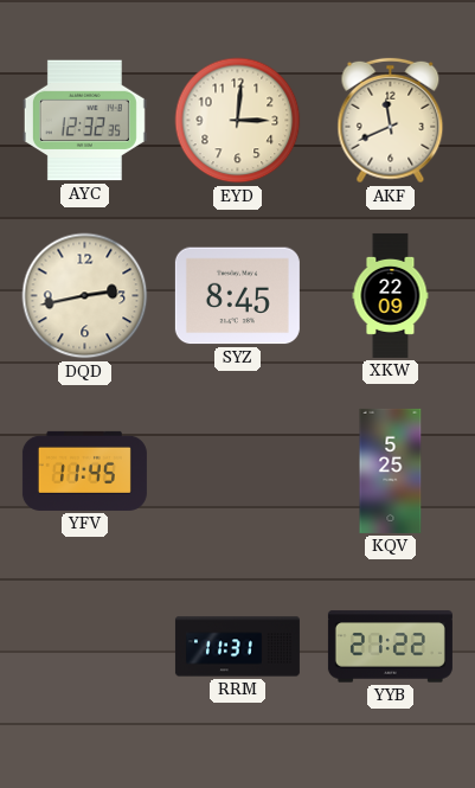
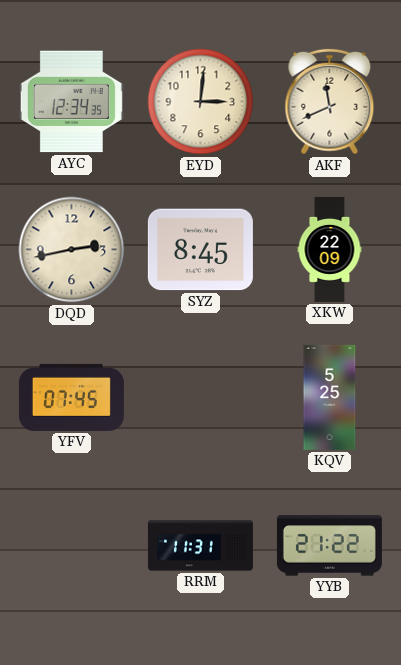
AYC: 12:32 -> 12:34 (71, 102)
YFV: 11:45 -> 07:45 (71, 397)
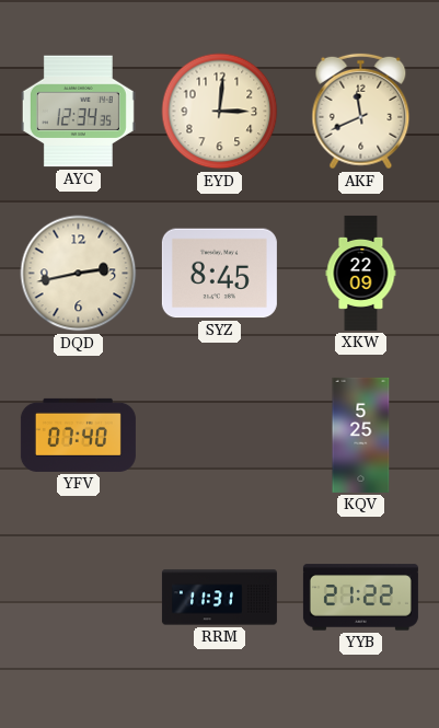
YFV: 07:45 -> 07:40 (78, 435)
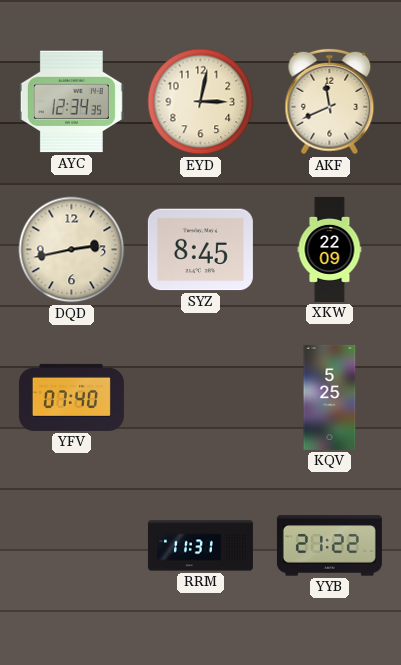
EYD: 3:01 -> 3:02 (201, 102)
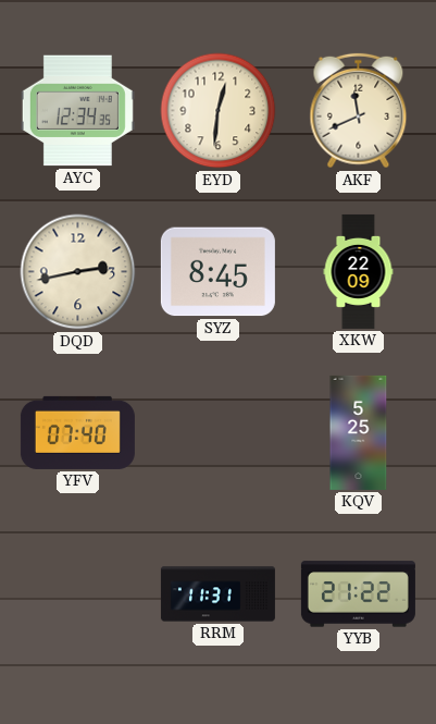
EYD: 3:02 -> 12:31 (219, 111)
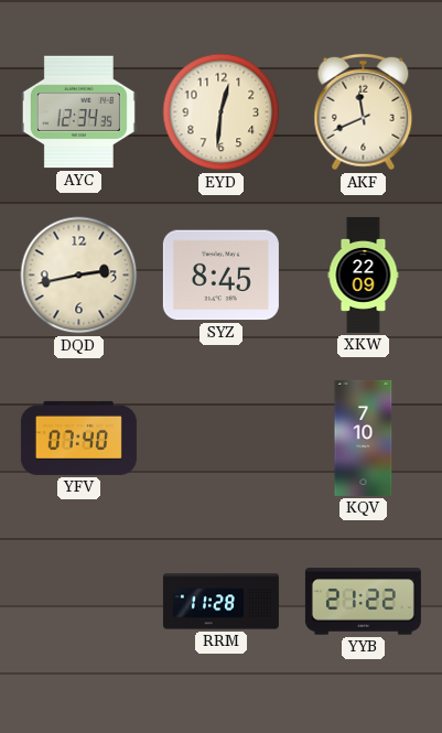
KQV: 5:25 -> 7:10 (364, 438)
RRM: 11:31 -> 11:28 (220, 602)
